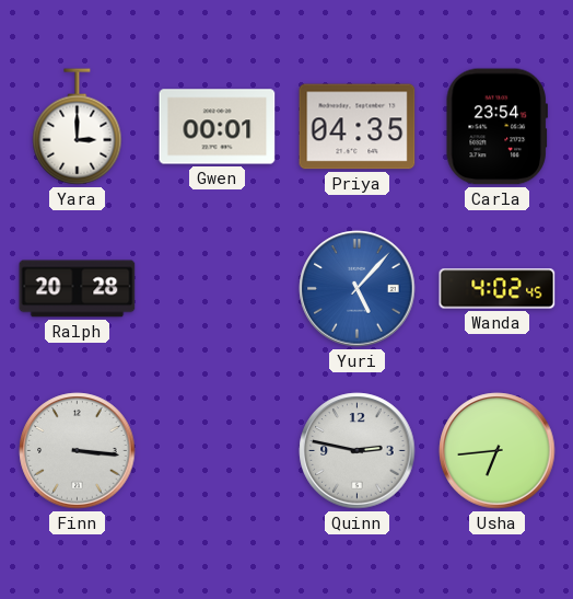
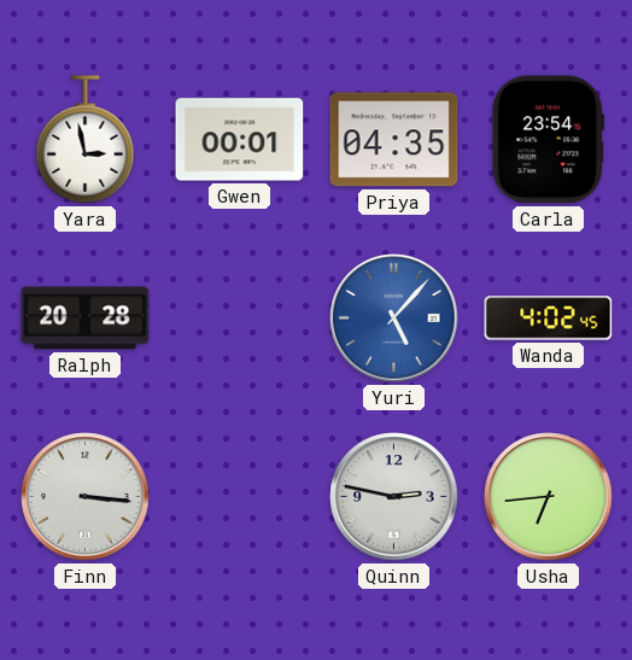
Yara: 3:00 -> 2:58 (86, 140)
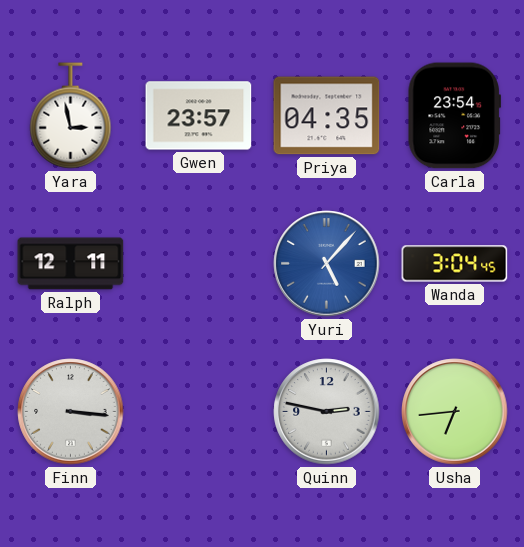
Gwen: 00:01 -> 23:57 (199, 116)
Ralph: 20:28 -> 12:11 (71, 264)
Wanda: 4:02 -> 3:04 (455, 264)
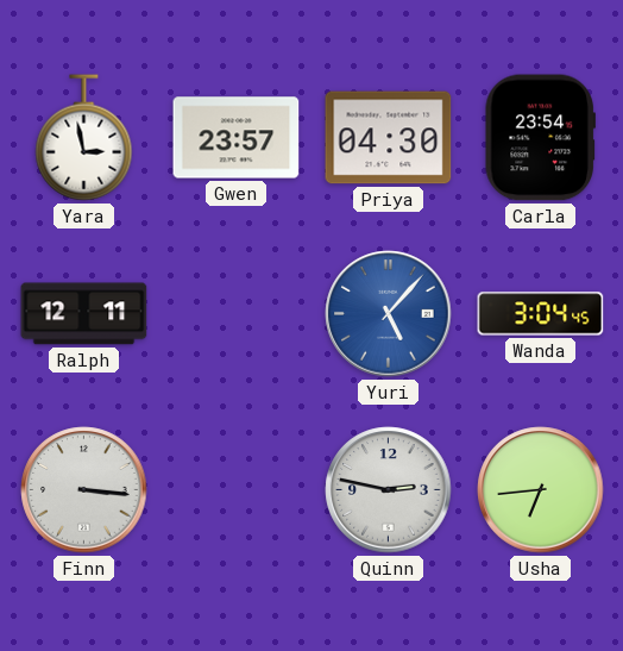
Priya: 04:35 -> 04:30 (389, 138)
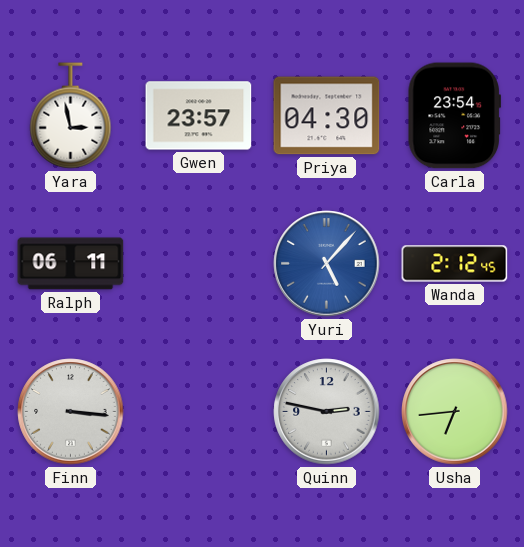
Ralph: 12:11 -> 06:11 (71, 264)
Wanda: 3:04 -> 2:12 (455, 264)
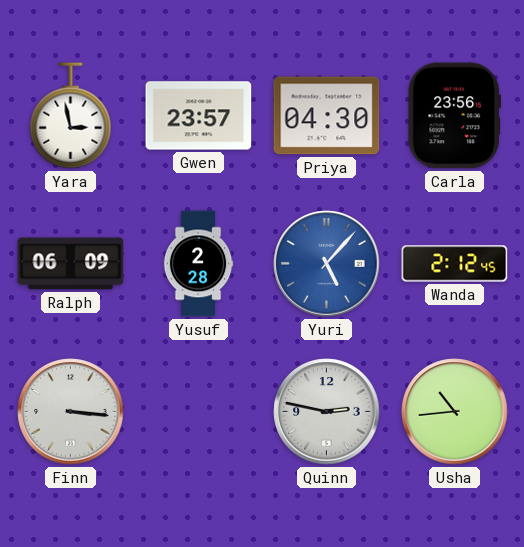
Carla: 23:54 -> 23:56 (454, 116)
Ralph: 06:11 -> 06:09 (71, 264)
Yusuf: none -> 2:28 (198, 264)
Usha: 6:44 -> 10:44 (455, 412)
